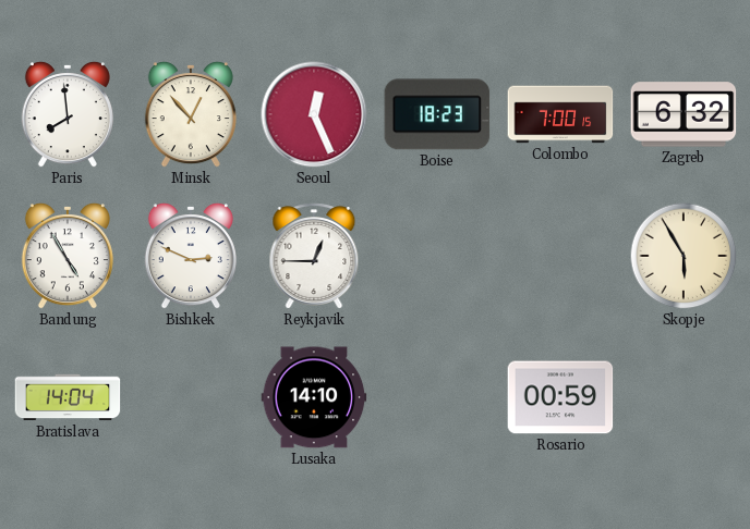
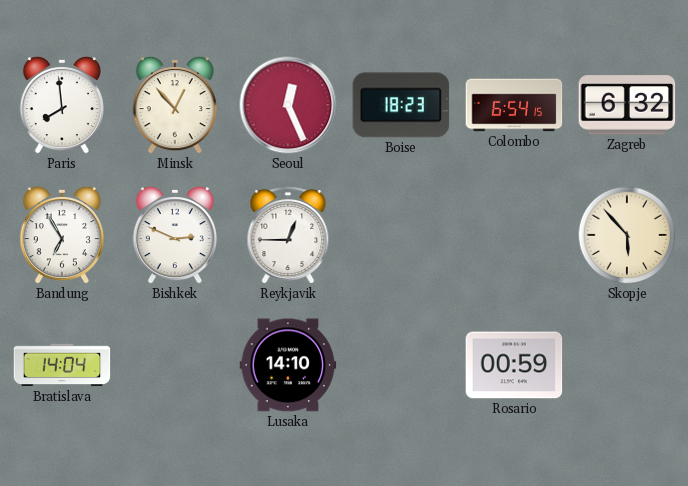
Colombo: 7:00 -> 6:54 (514, 105)
Bandung: 4:55 -> 6:55 (62, 235)
Skopje: 5:55 -> 5:53 (627, 235)
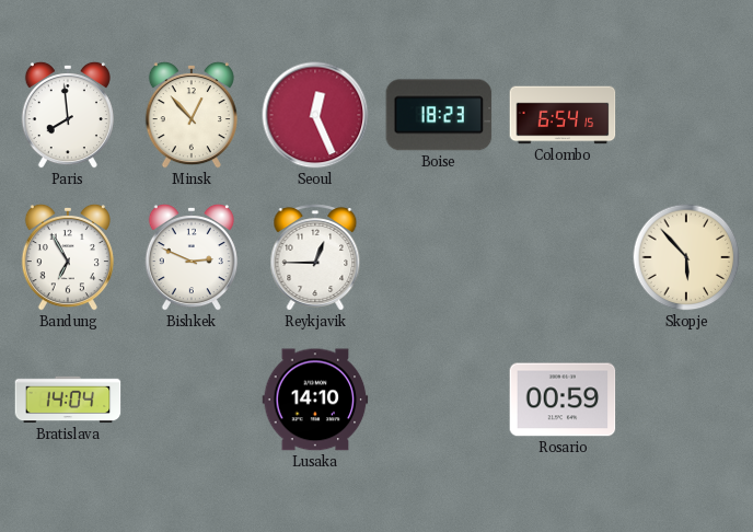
Zagreb: 6:32 -> none (627, 105)
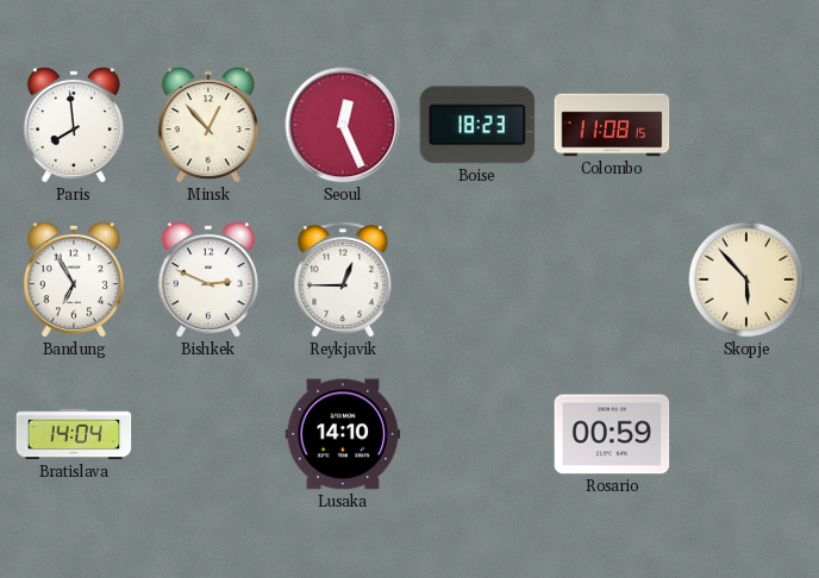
Colombo: 6:54 -> 11:08 (612, 125)
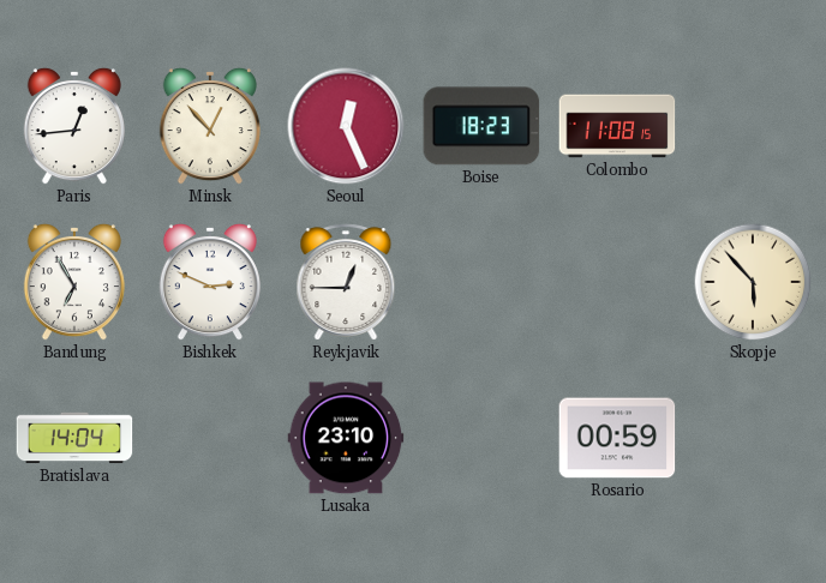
Paris: 7:59 -> 12:44 (74, 126)
Lusaka: 14:10 -> 23:10 (346, 438)
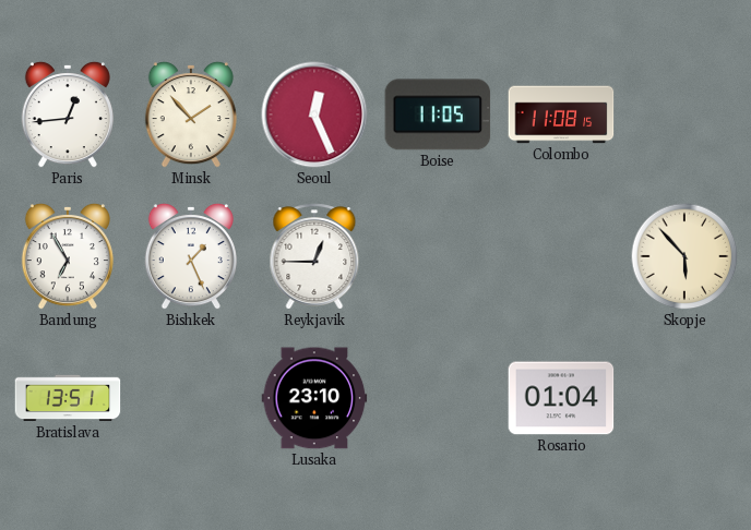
Minsk: 12:53 -> 1:53 (191, 115)
Boise: 18:23 -> 11:05 (438, 115)
Bishkek: 2:49 -> 1:26 (191, 256)
Bratislava: 14:04 -> 13:51 (68, 398)
Rosario: 00:59 -> 01:04 (561, 398)
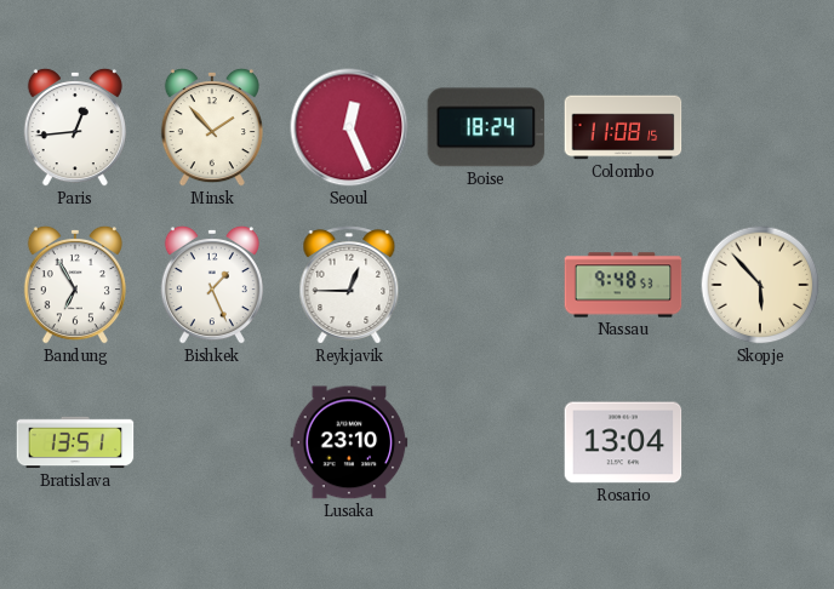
Boise: 11:05 -> 18:24 (486, 127)
Nassau: none -> 9:48 (623, 285)
Rosario: 01:04 -> 13:04 (623, 442)
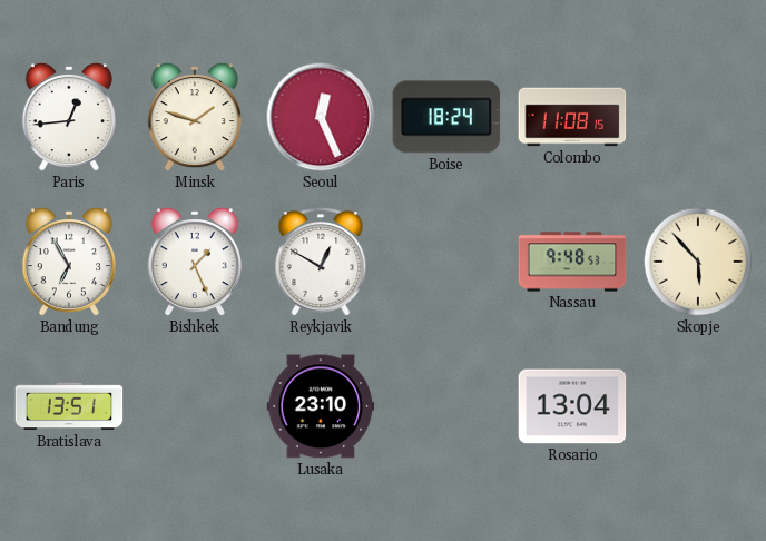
Minsk: 1:53 -> 1:48 (195, 117)
Reykjavik: 12:45 -> 12:50 (321, 262)
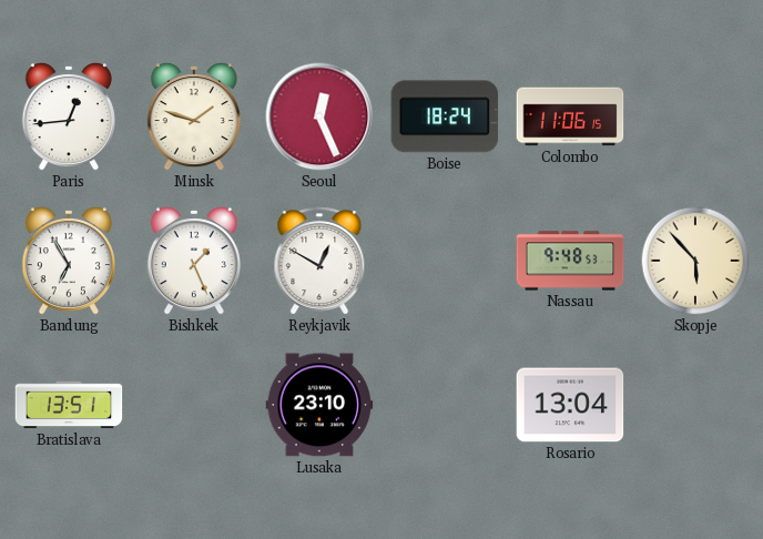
Colombo: 11:08 -> 11:06 (570, 116)
